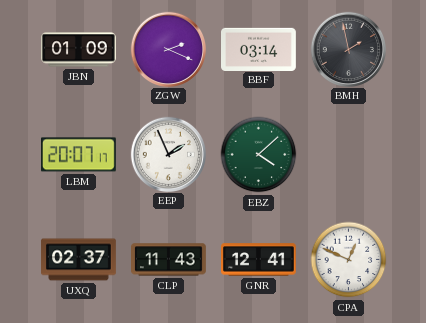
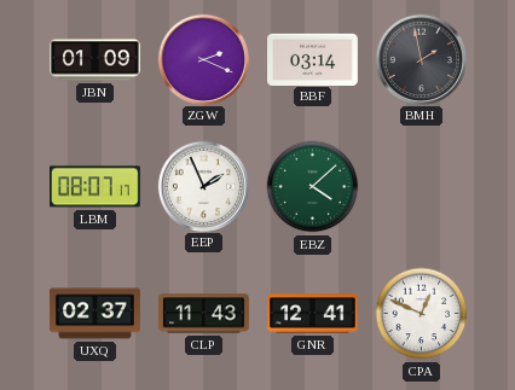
LBM: 20:07 -> 08:07 (96, 187)
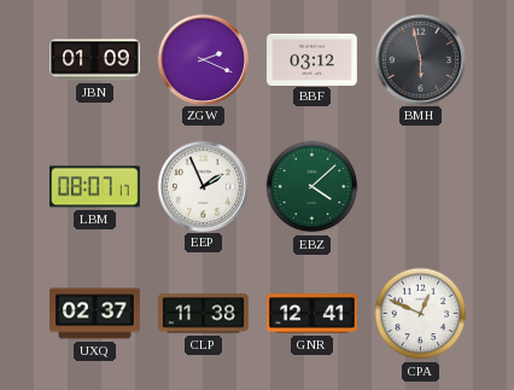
BBF: 03:14 -> 03:12 (313, 59)
BMH: 1:58 -> 5:58 (420, 59)
CLP: 11:43 -> 11:38 (204, 314)
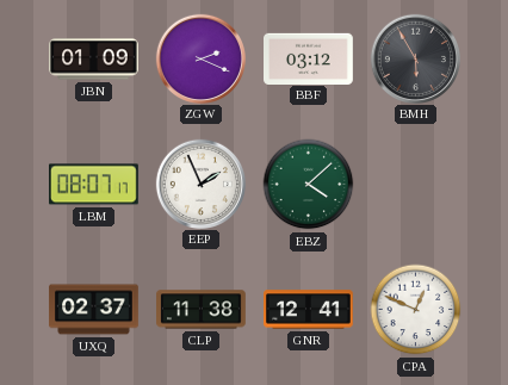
BMH: 5:58 -> 5:55 (415, 58)
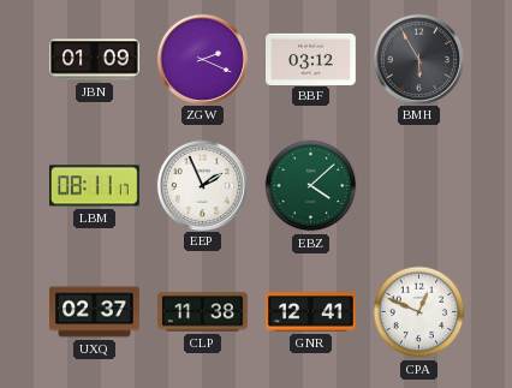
LBM: 08:07 -> 08:11 (95, 186)
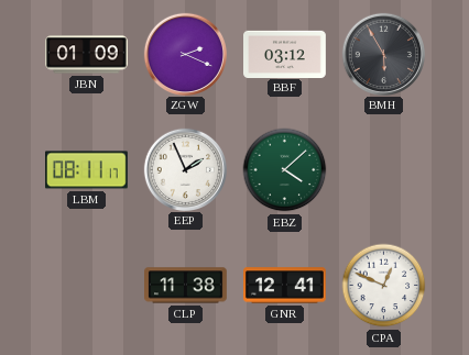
UXQ: 02:37 -> none (95, 312)
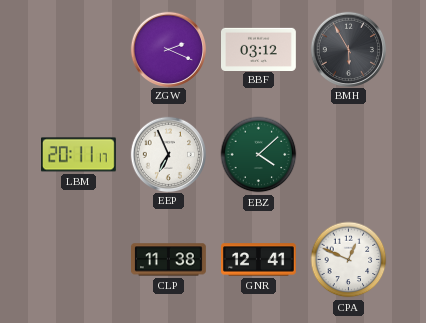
JBN: 01:09 -> none (87, 55)
LBM: 08:11 -> 20:11 (79, 155)
EEP: 1:56 -> 6:56 (168, 154)
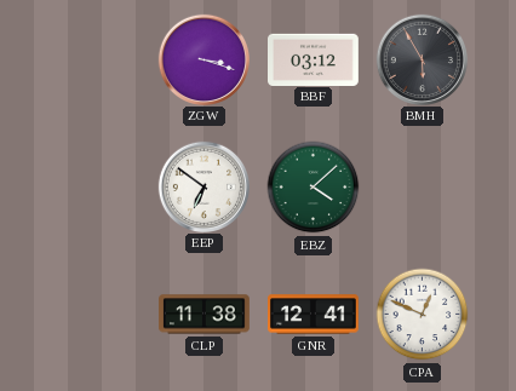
ZGW: 2:19 -> 3:18 (203, 59)
LBM: 20:11 -> none (79, 155)
EEP: 6:56 -> 6:51 (203, 186)
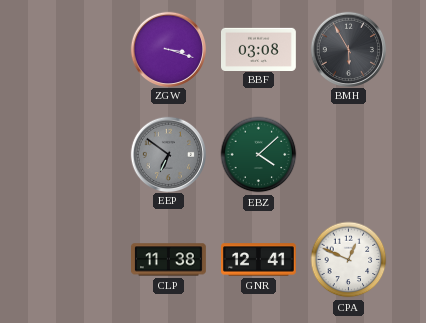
BBF: 03:12 -> 03:08 (259, 49)
EEP dial: white -> grey (168, 154)
